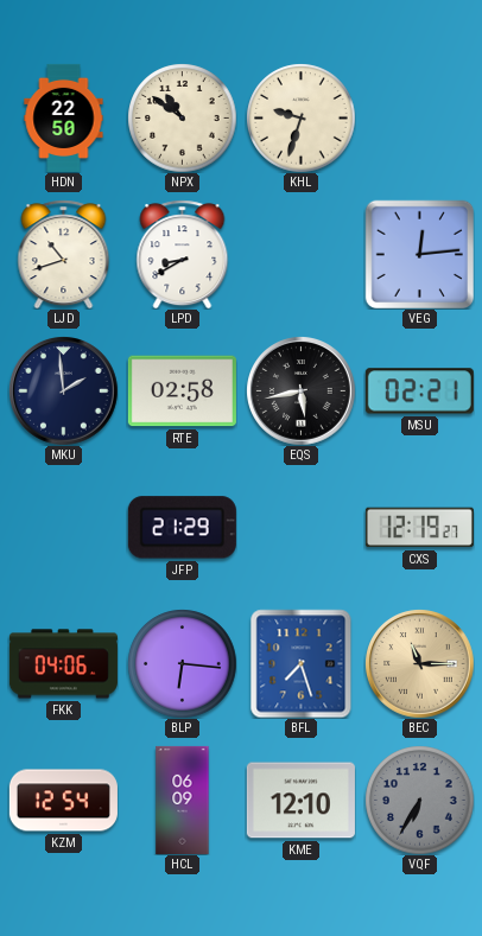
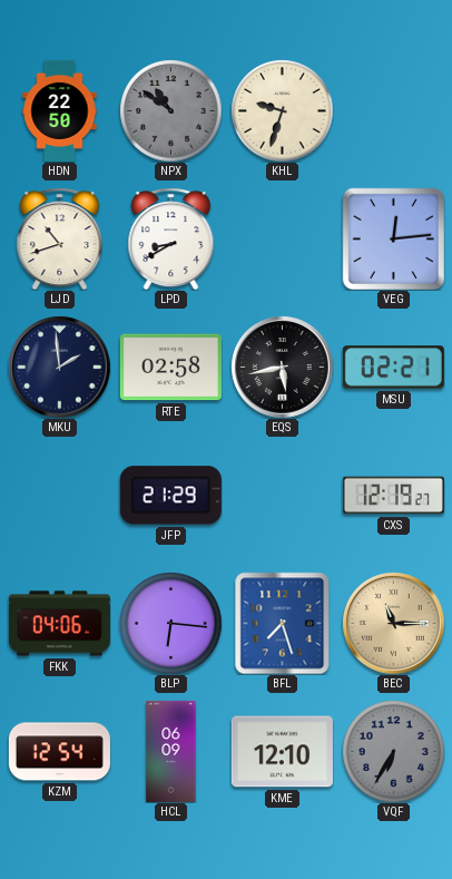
NPX dial: cream -> grey (170, 110)
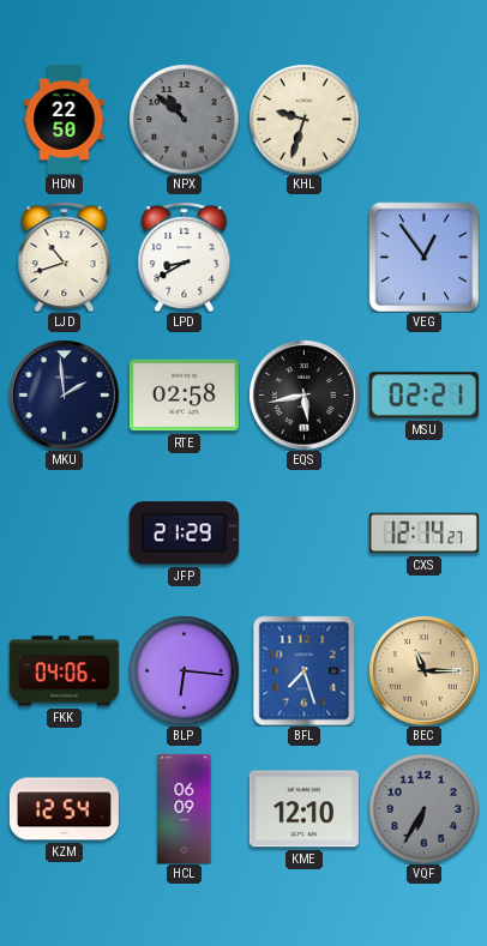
NPX: 10:51 -> 10:52 (184, 119)
VEG: 12:14 -> 12:54 (423, 257)
CXS: 12:19 -> 12:14 (423, 534)
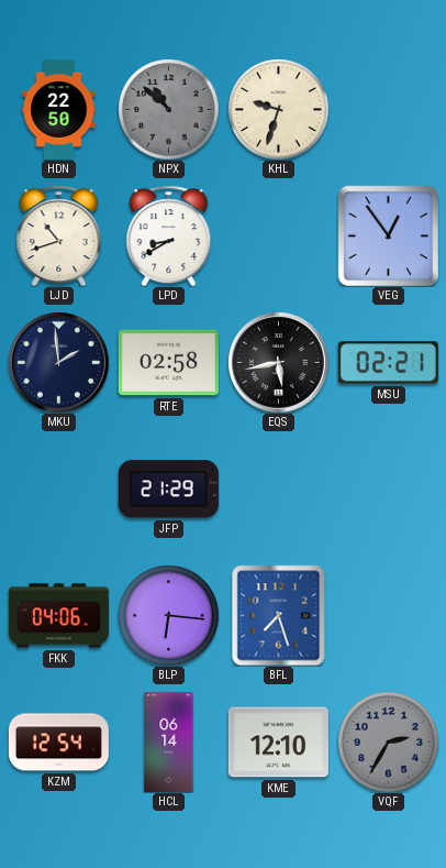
CXS: 12:14 -> none (423, 534)
BEC: 11:15 -> none (425, 671)
HCL: 06:09 -> 06:14 (169, 741)
VQF: 6:35 -> 2:35 (388, 741)
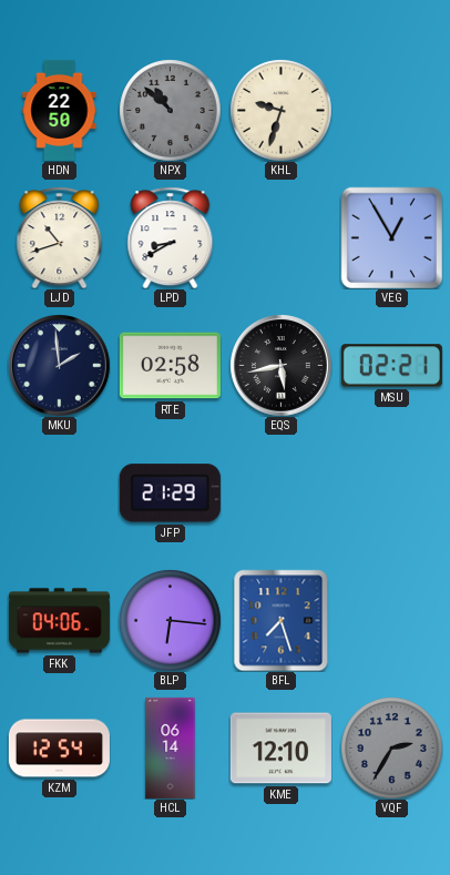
VEG: 12:54 -> 12:55 (391, 237)
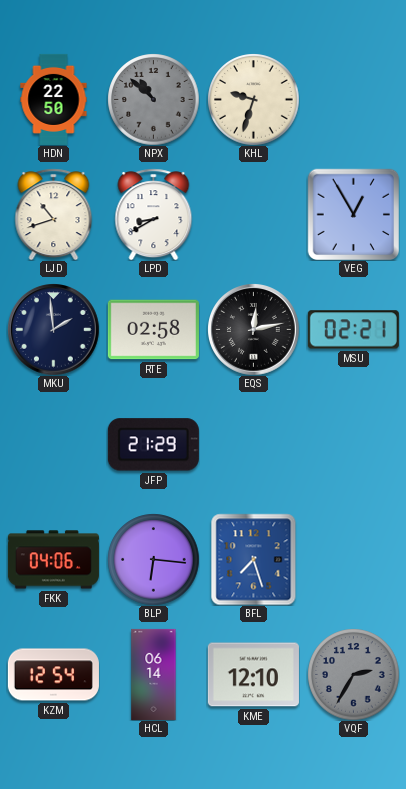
EQS: 5:43 -> 12:13 (254, 330)
